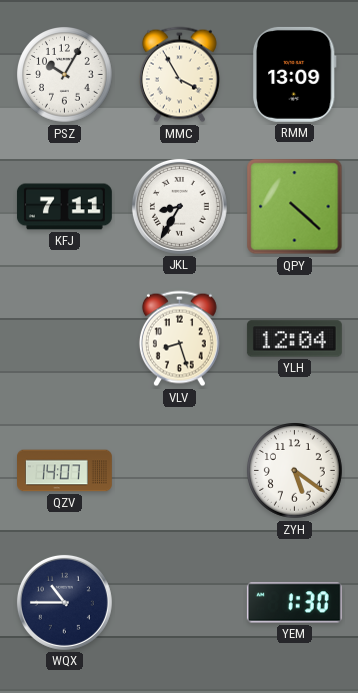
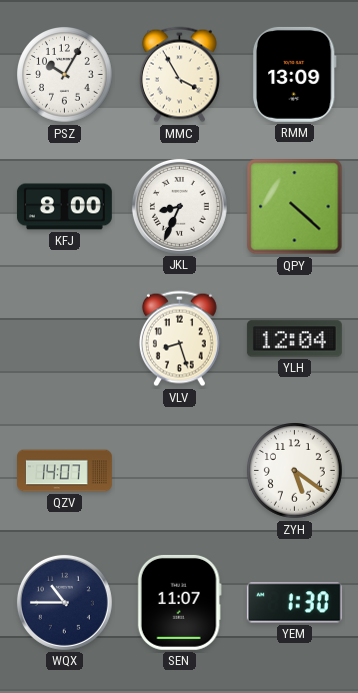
KFJ: 7:11 -> 8:00 (64, 207)
JKL: 8:35 -> 8:34 (179, 206)
SEN: none -> 11:07 (179, 602)
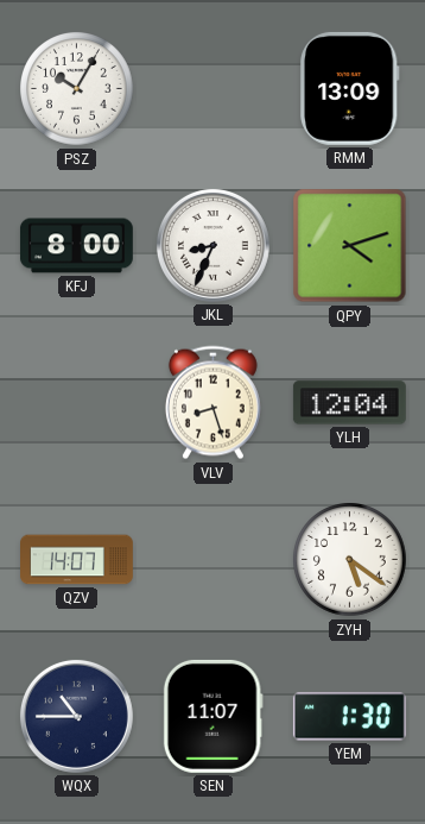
MMC: 3:55 -> none (179, 75)
QPY: 4:22 -> 4:12 (350, 246)
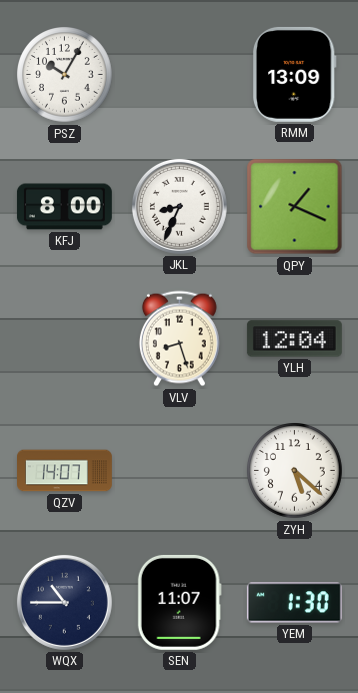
QPY: 4:12 -> 1:19 (295, 207)
ZYH: 5:21 -> 5:22 (295, 471)
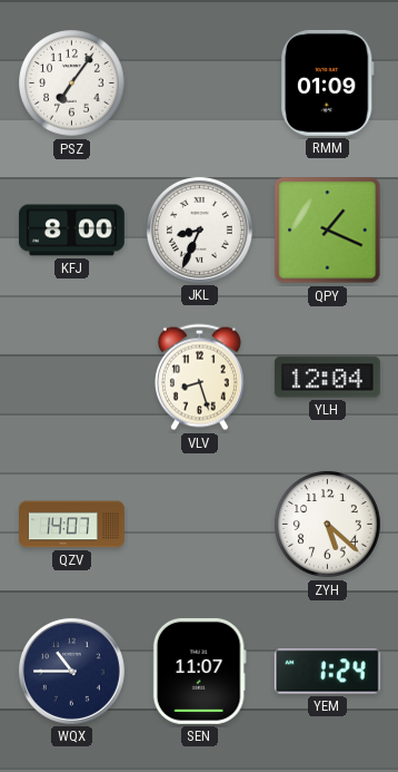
PSZ: 10:05 -> 7:06 (72, 84)
RMM: 13:09 -> 01:09 (327, 82)
YEM: 1:30 -> 1:24 (327, 672)
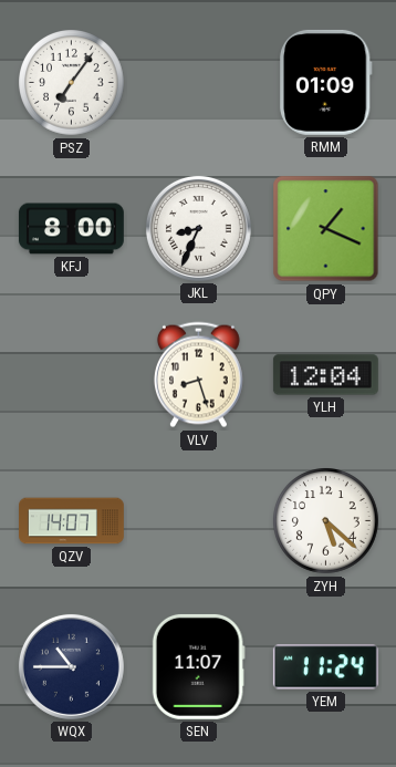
YEM: 1:24 -> 11:24 (325, 667)
